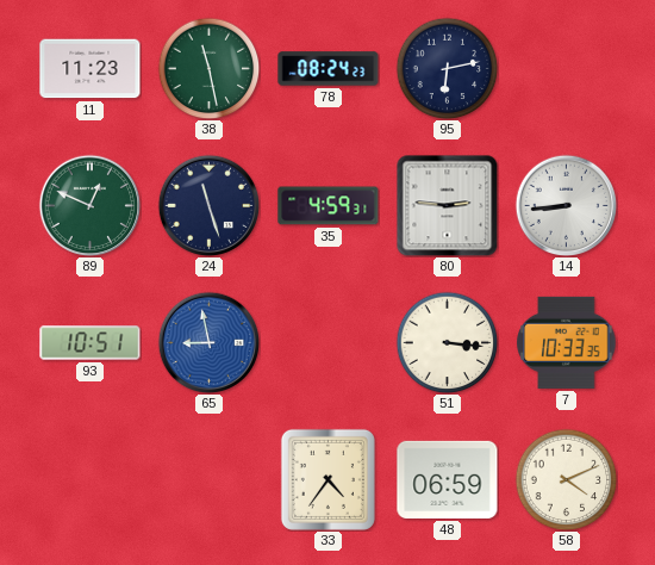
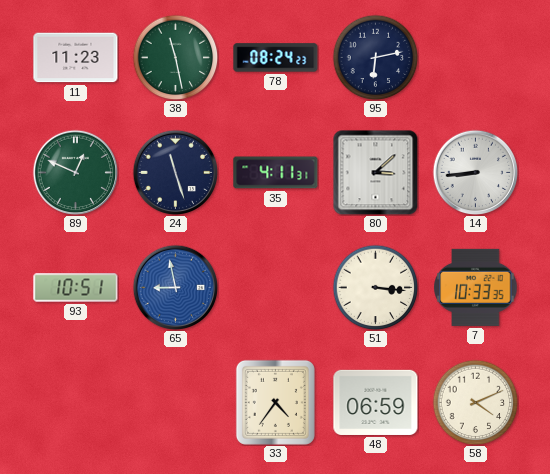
35: 4:59 -> 4:11 (276, 173)
80: 2:46 -> 3:08 (375, 172)
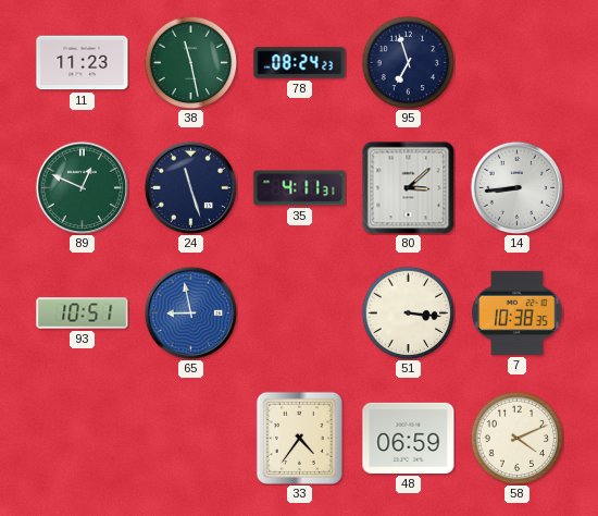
95: 6:13 -> 6:57 (408, 62)
7: 10:33 -> 10:38 (518, 312)
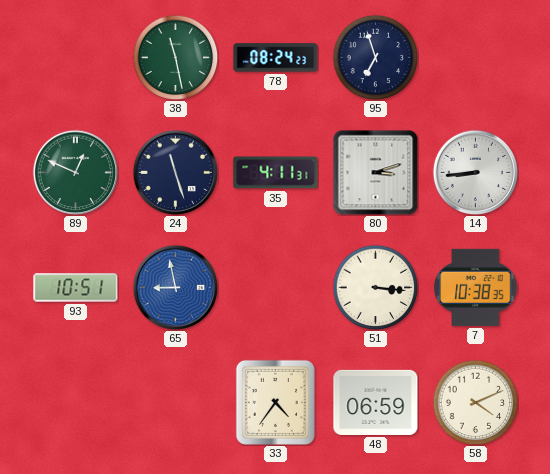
11: 11:23 -> none (83, 63)
80: 3:08 -> 3:12 (375, 172)
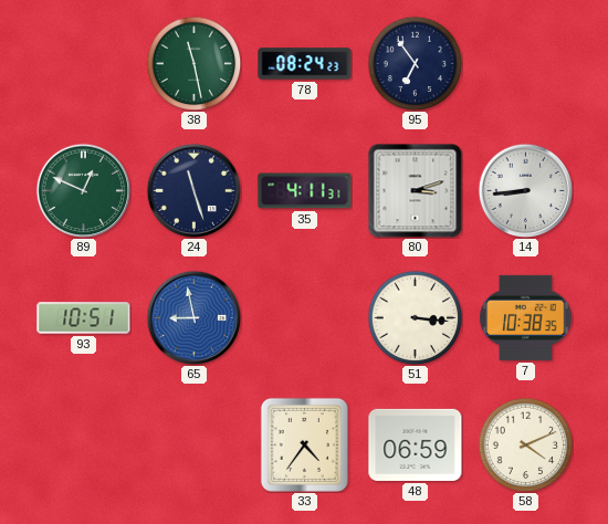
95: 6:57 -> 6:54 (415, 63)
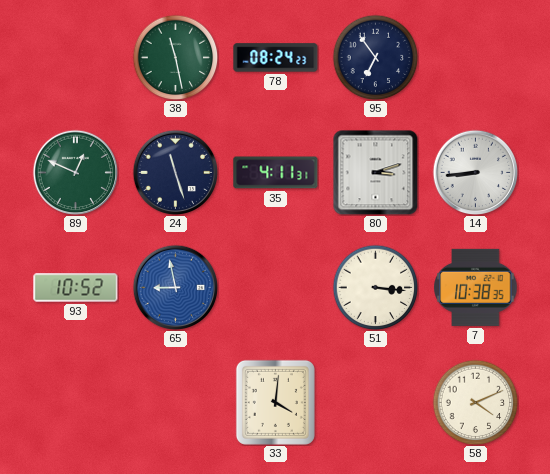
93: 10:51 -> 10:52 (76, 288)
33: 4:36 -> 4:01 (275, 402)
48: 06:59 -> none (416, 444)
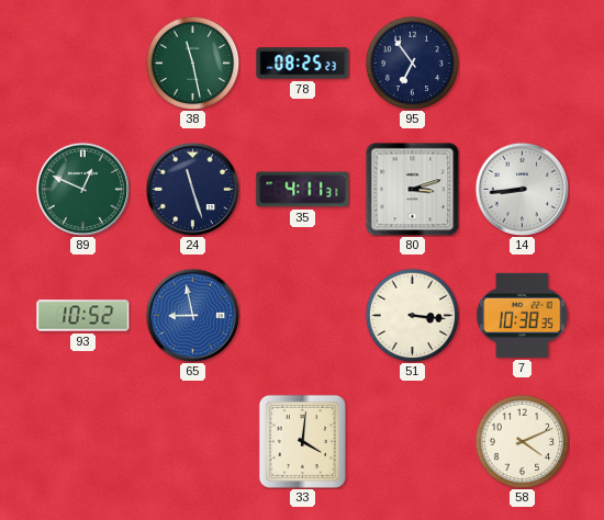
78: 08:24 -> 08:25 (303, 64)
